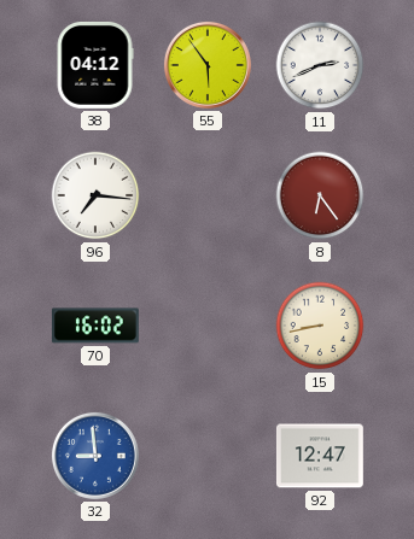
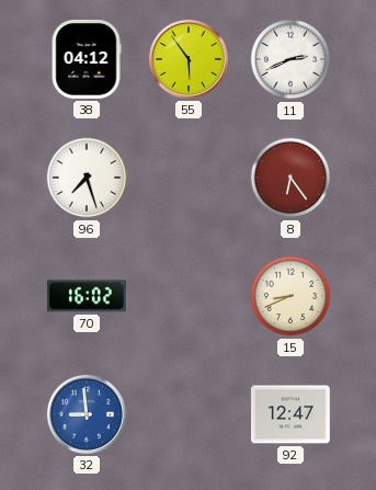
96: 7:16 -> 7:27 (87, 178)
15: 8:43 -> 8:41 (290, 296)
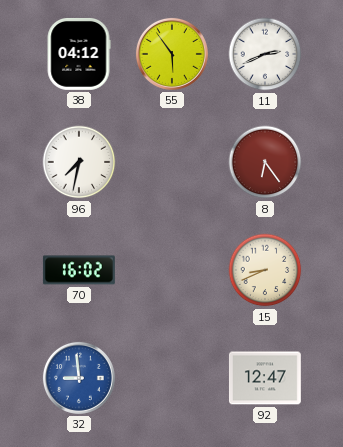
96: 7:27 -> 7:32 (79, 162)
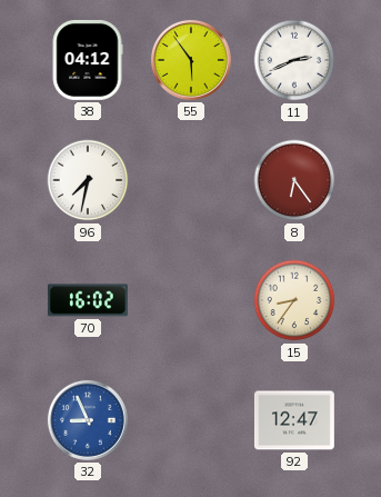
15: 8:41 -> 8:36 (294, 300)
32: 8:59 -> 8:56 (88, 420)
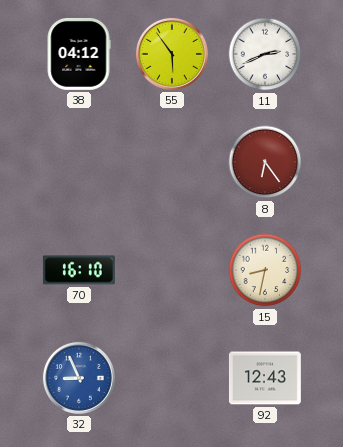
96: 7:32 -> none (88, 180)
70: 16:02 -> 16:10 (79, 270)
15: 8:36 -> 8:32 (265, 270)
92: 12:47 -> 12:43 (265, 378)
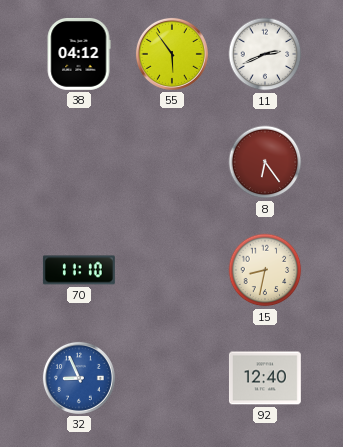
70: 16:10 -> 11:10 (79, 270)
92: 12:43 -> 12:40 (265, 378)
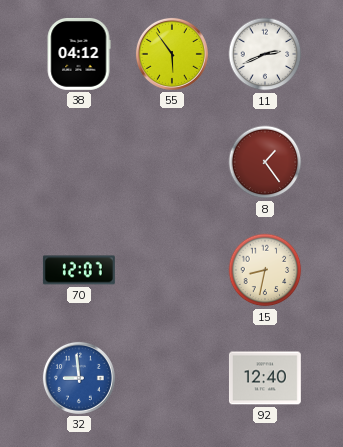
8: 6:24 -> 1:24 (265, 162)
70: 11:10 -> 12:07 (79, 270)
32: 8:56 -> 8:59 (79, 378)
